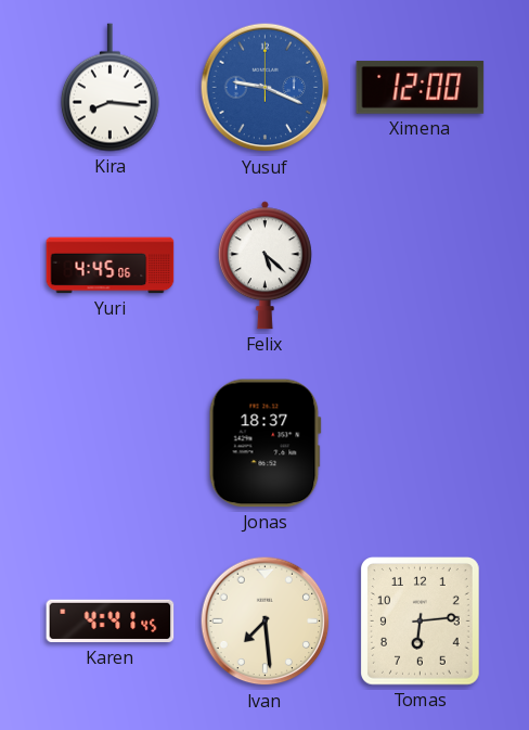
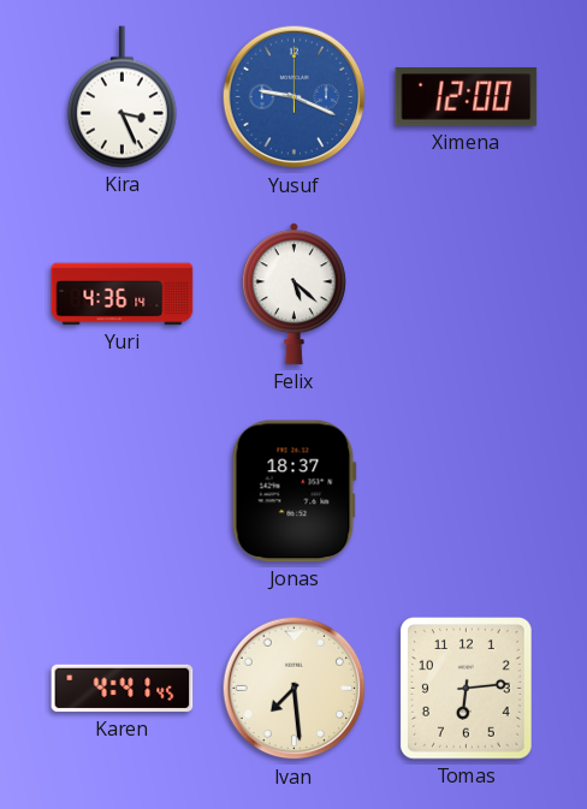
Kira: 8:16 -> 3:26 (121, 97)
Yuri: 4:45 -> 4:36 (123, 295)
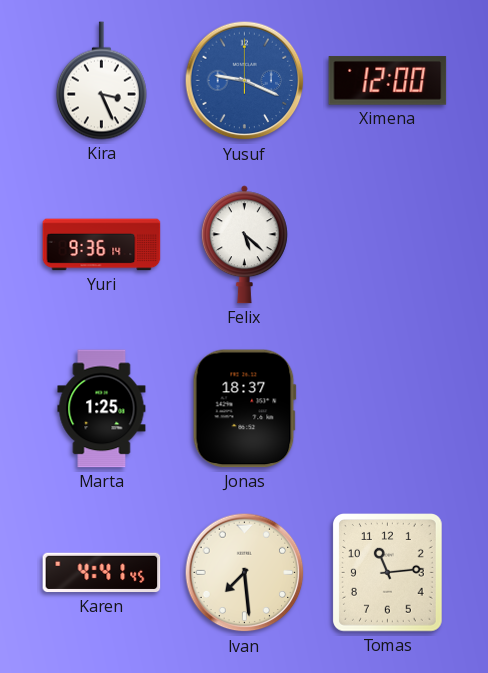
Yuri: 4:36 -> 9:36 (102, 245)
Marta: none -> 1:25 (102, 409)
Tomas: 6:14 -> 11:14 (388, 573)
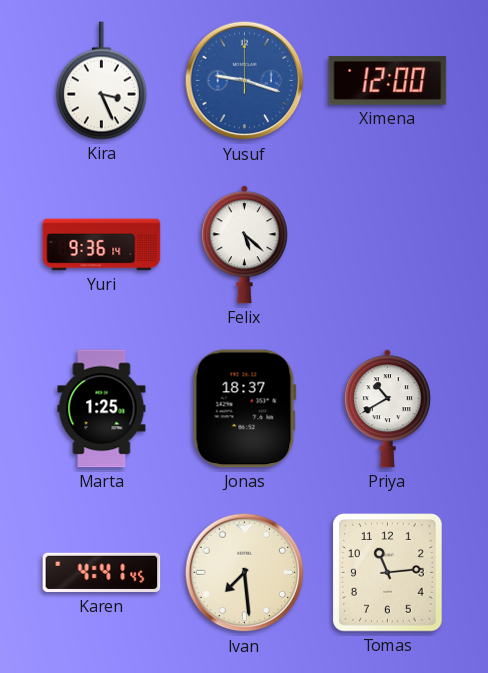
Yusuf: 9:19 -> 9:18 (245, 81)
Priya: none -> 10:40 (387, 409)
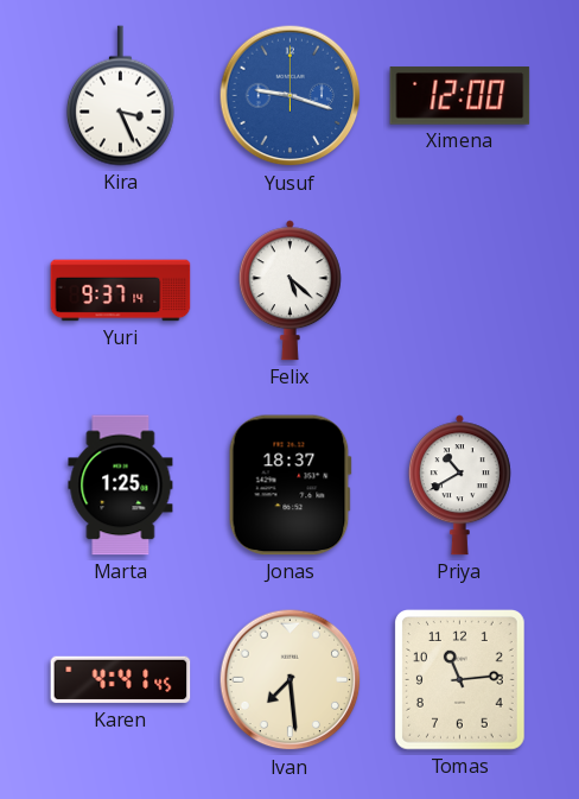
Yuri: 9:36 -> 9:37 (121, 291)
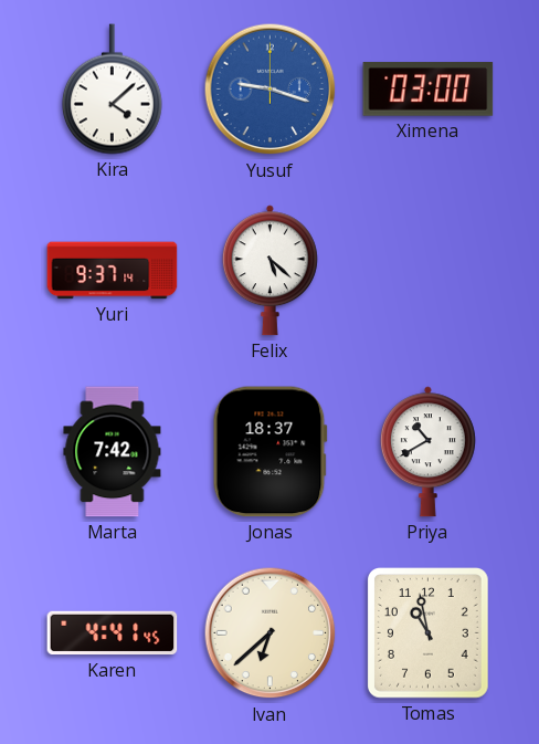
Kira: 3:26 -> 4:08 (112, 90)
Ximena: 12:00 -> 03:00 (429, 90)
Marta: 1:25 -> 7:42 (113, 452)
Ivan: 7:29 -> 6:38 (271, 633)
Tomas: 11:14 -> 10:58 (429, 633)
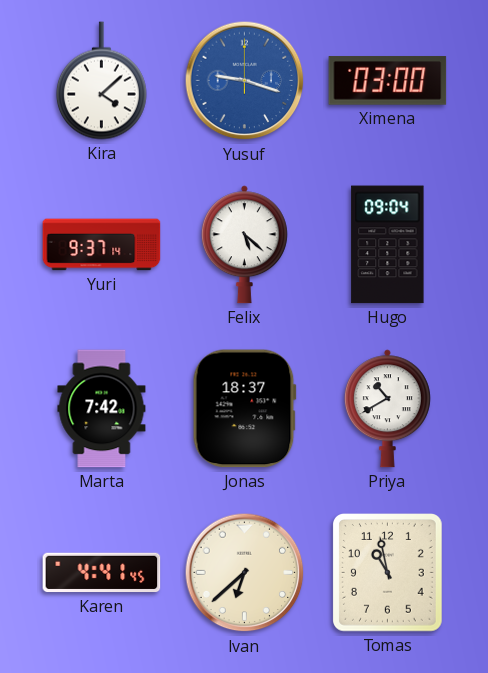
Hugo: none -> 09:04 (388, 245)
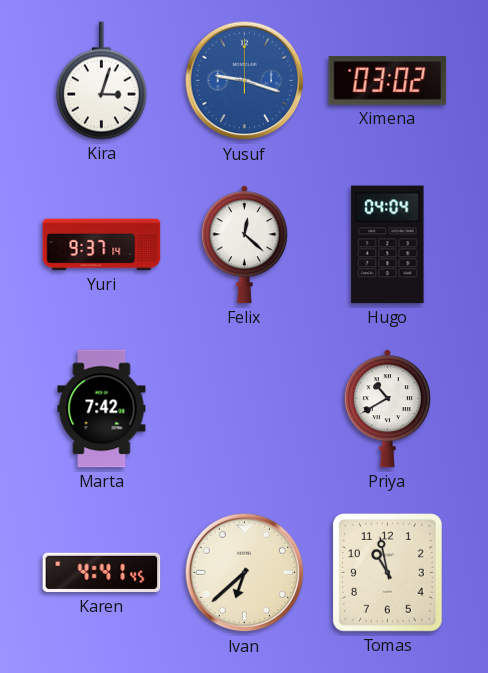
Kira: 4:08 -> 3:03 (101, 81)
Ximena: 03:00 -> 03:02 (388, 81)
Felix: 5:22 -> 12:22 (244, 245)
Hugo: 09:04 -> 04:04 (388, 245)
Jonas: 18:37 -> none (244, 409)
